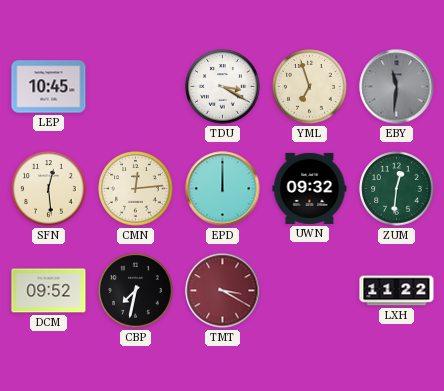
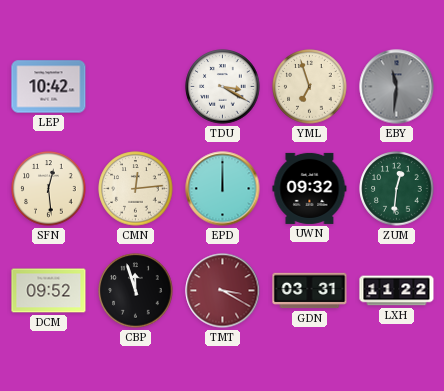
LEP: 10:45 -> 10:42 (49, 87)
CBP: 7:32 -> 11:57 (136, 291)
GDN: none -> 03:31 (310, 291)
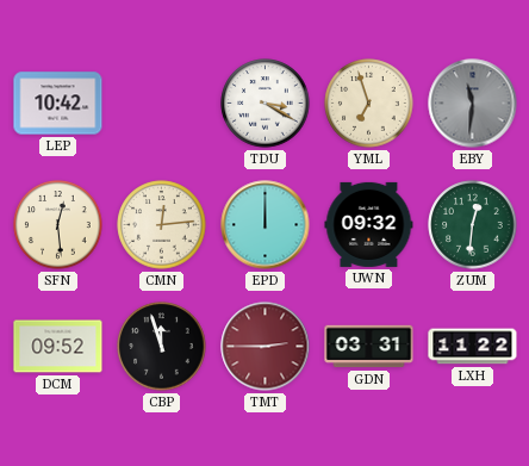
TMT: 3:20 -> 2:45 (266, 347)
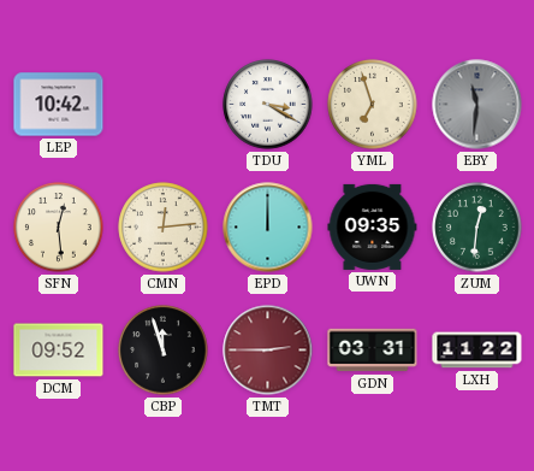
UWN: 09:32 -> 09:35 (373, 226)
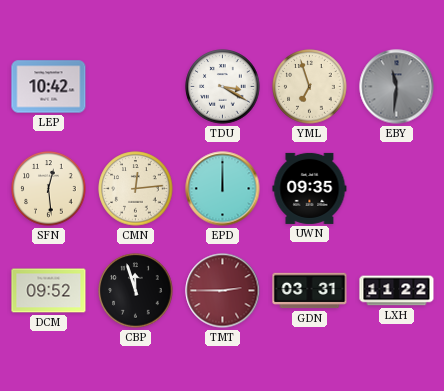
ZUM: 12:31 -> none (477, 228)
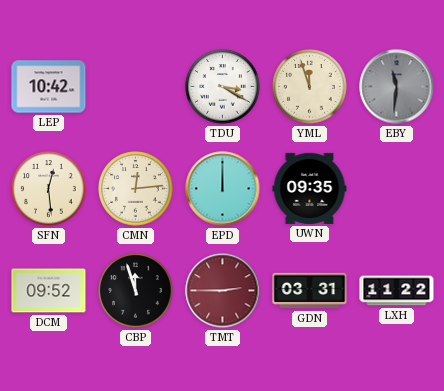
YML: 6:57 -> 11:57 (310, 87)
